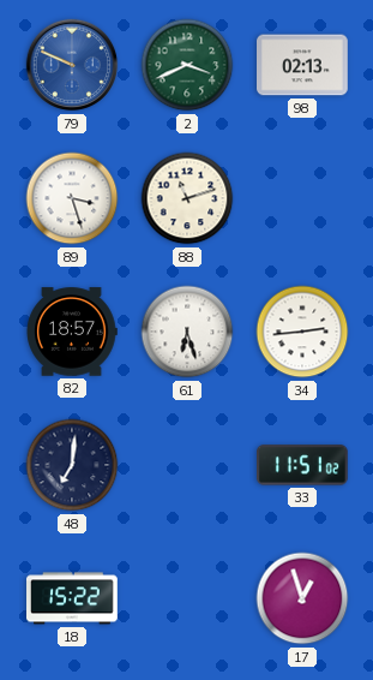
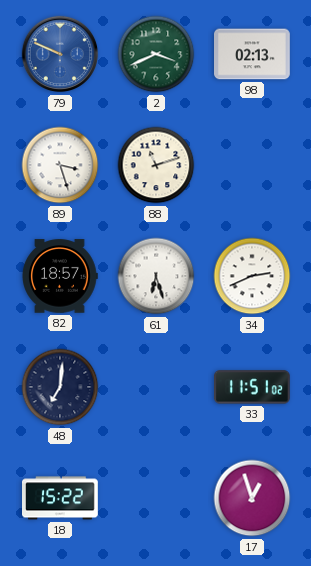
34: 2:44 -> 2:41 (252, 276)
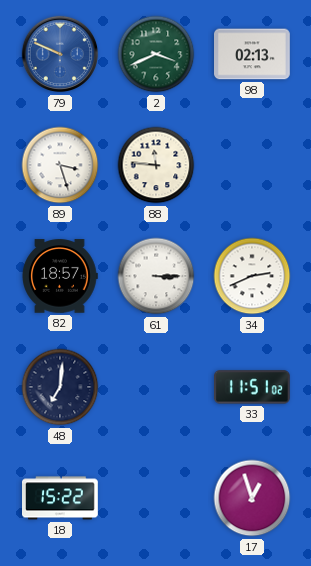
88: 11:12 -> 11:46 (156, 165)
61: 6:27 -> 3:15 (156, 276)
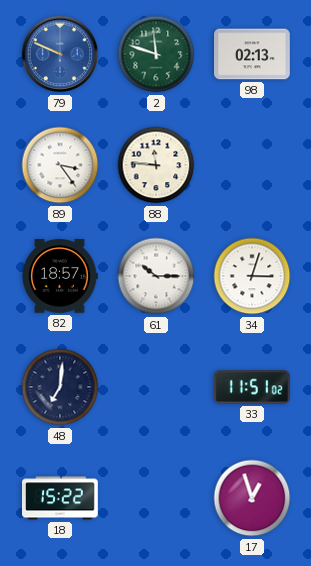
2: 3:41 -> 11:48 (156, 54)
89: 3:27 -> 3:24 (60, 165)
61: 3:15 -> 10:15 (156, 276)
34: 2:41 -> 3:03 (252, 276)
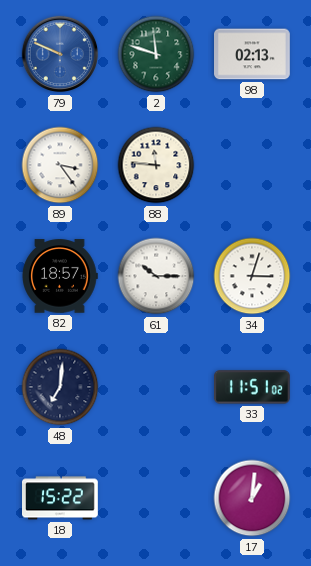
17: 12:57 -> 1:01 (252, 498)
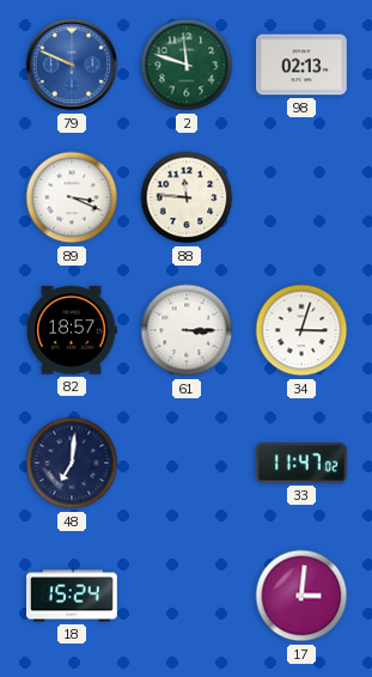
89: 3:24 -> 3:19 (72, 197)
61: 10:15 -> 3:15 (187, 330)
33: 11:51 -> 11:47 (303, 463)
18: 15:22 -> 15:24 (73, 596)
17: 1:01 -> 3:01 (301, 596)
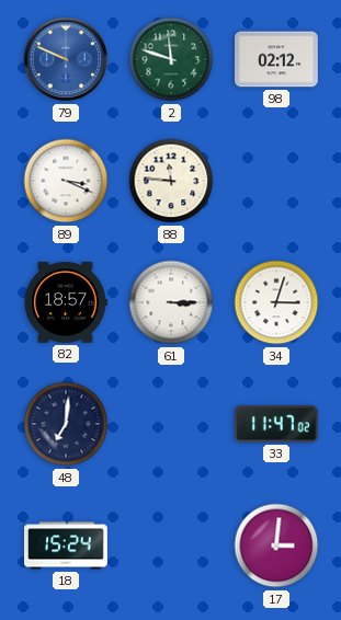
98: 02:13 -> 02:12 (277, 59)
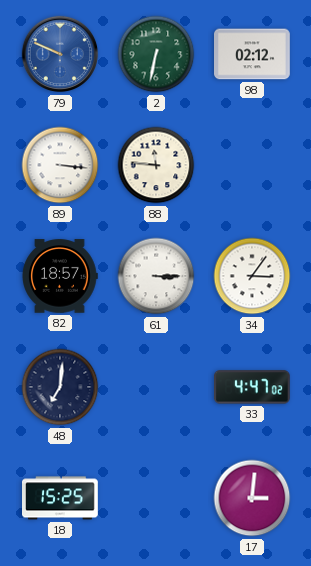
2: 11:48 -> 6:32 (156, 54)
89: 3:19 -> 3:16 (60, 165)
34: 3:03 -> 3:06 (252, 276)
33: 11:47 -> 4:47 (253, 387)
18: 15:24 -> 15:25 (61, 498)
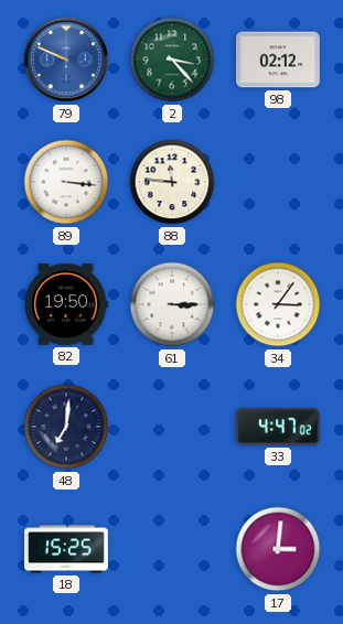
2: 6:32 -> 3:23 (172, 60)
82: 18:57 -> 19:50 (66, 304)
